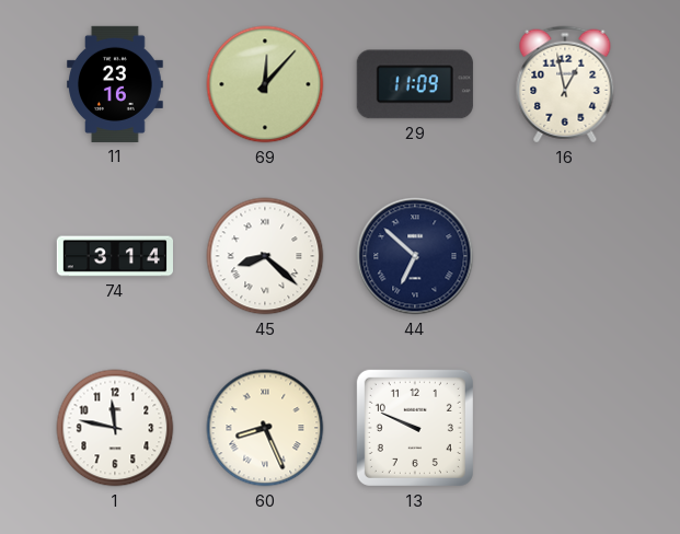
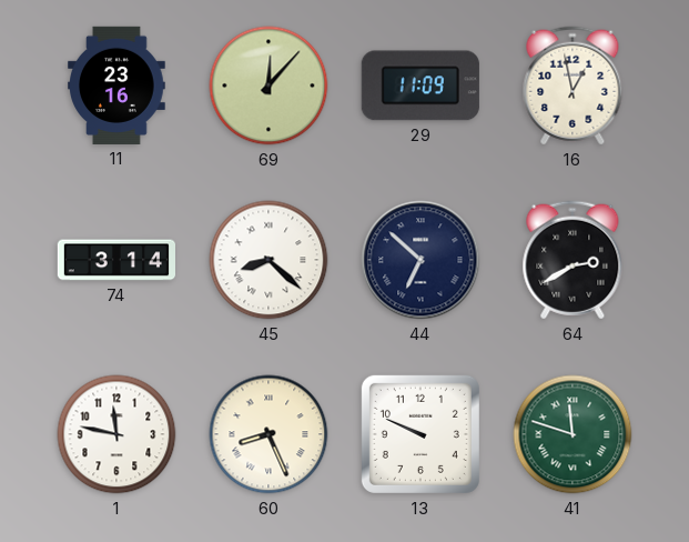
64: none -> 2:40 (573, 260)
41: none -> 11:48 (573, 434)
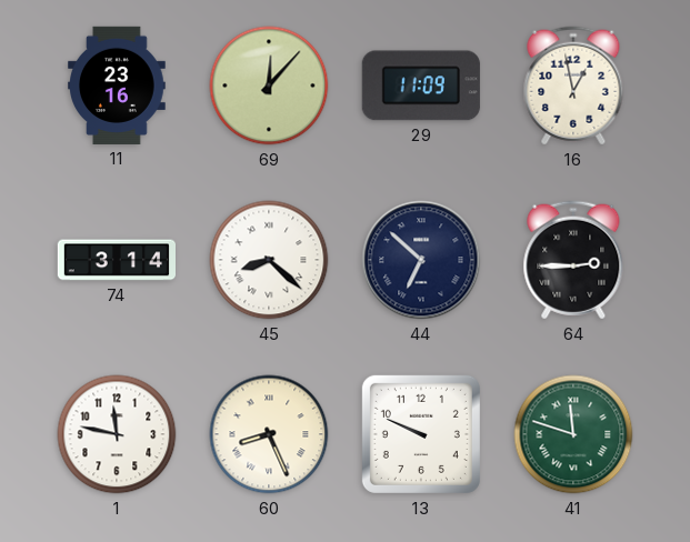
64: 2:40 -> 2:45 (573, 260)
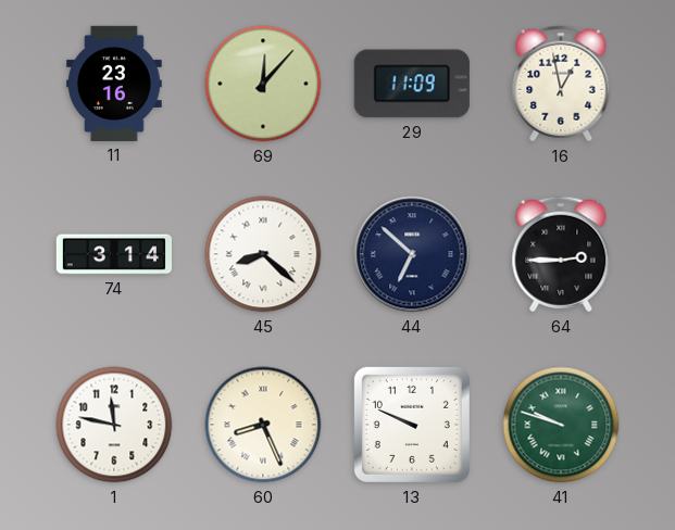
41: 11:48 -> 9:48 (561, 425)
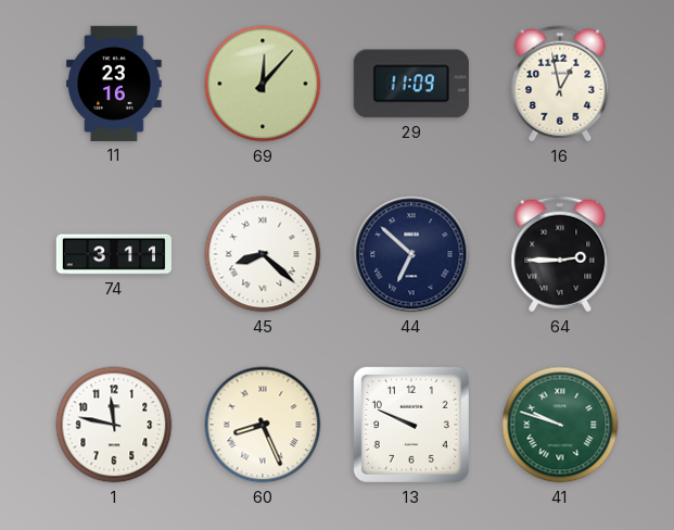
74: 3:14 -> 3:11 (113, 254)
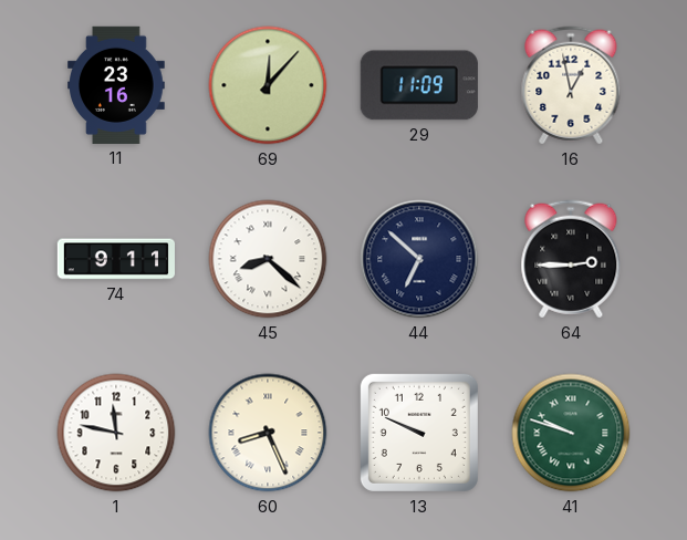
74: 3:11 -> 9:11 (115, 259)
